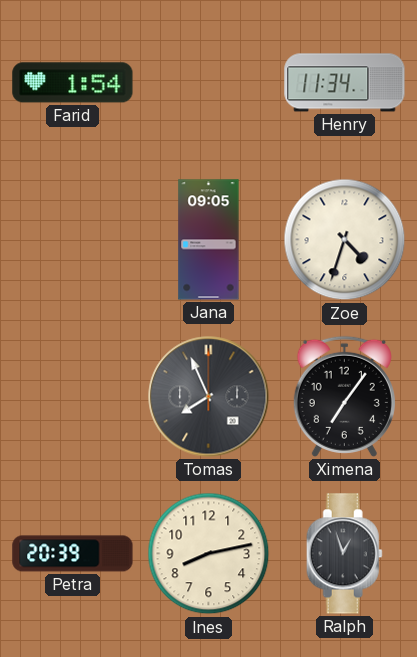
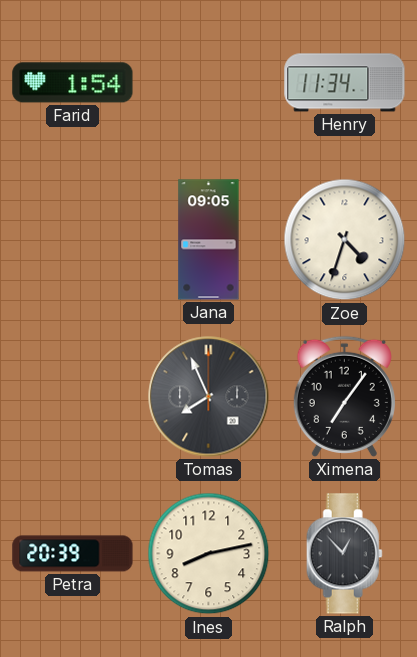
Ralph: 12:57 -> 12:53 (344, 554)
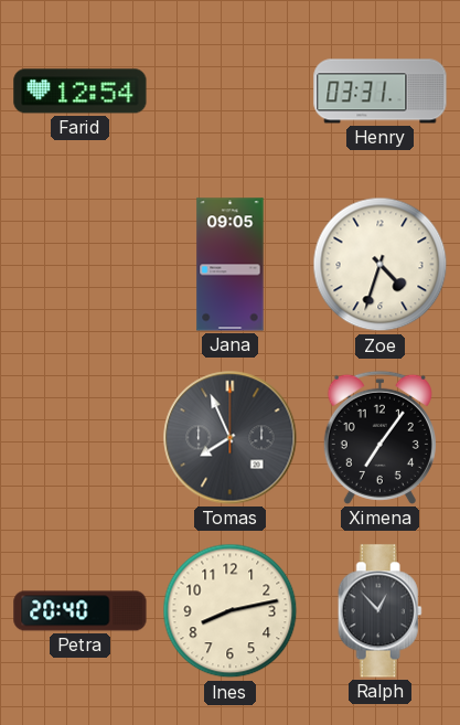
Farid: 1:54 -> 12:54 (81, 92)
Henry: 11:34 -> 03:31 (381, 92)
Petra: 20:39 -> 20:40 (81, 611)
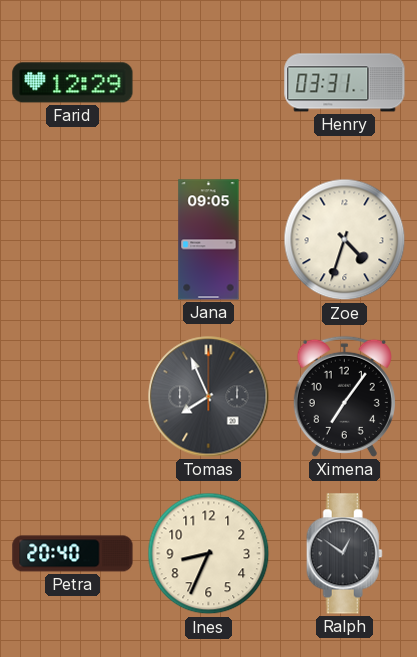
Farid: 12:54 -> 12:29 (73, 83)
Ines: 8:13 -> 8:34 (209, 554)
Ralph: 12:53 -> 12:51 (344, 554)
